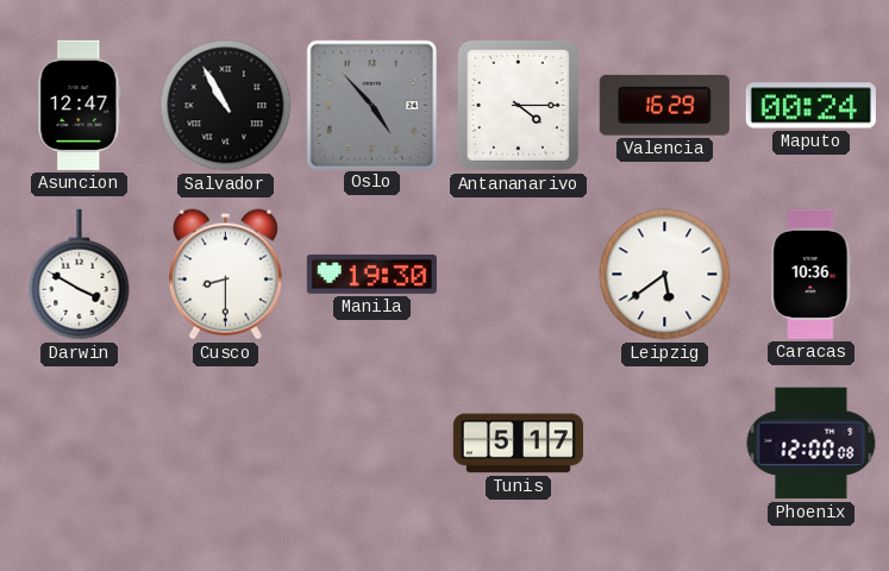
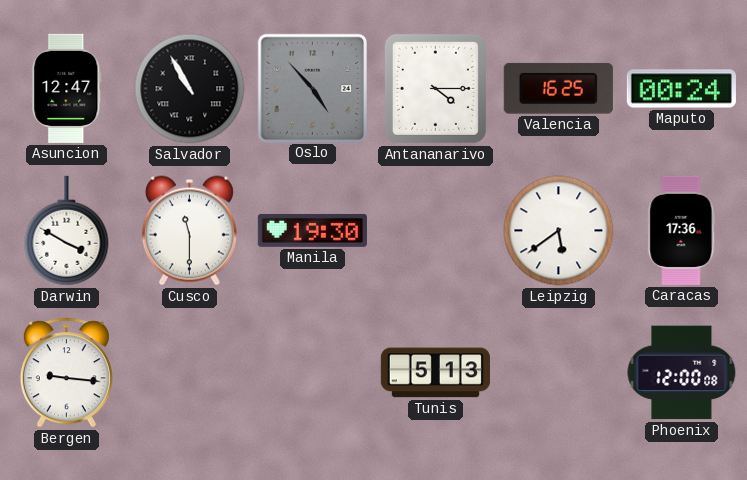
Valencia: 16:29 -> 16:25 (558, 88)
Cusco: 8:30 -> 11:30 (189, 231)
Caracas: 10:36 -> 17:36 (682, 230)
Bergen: none -> 9:16 (66, 373)
Tunis: 5:17 -> 5:13 (435, 373)
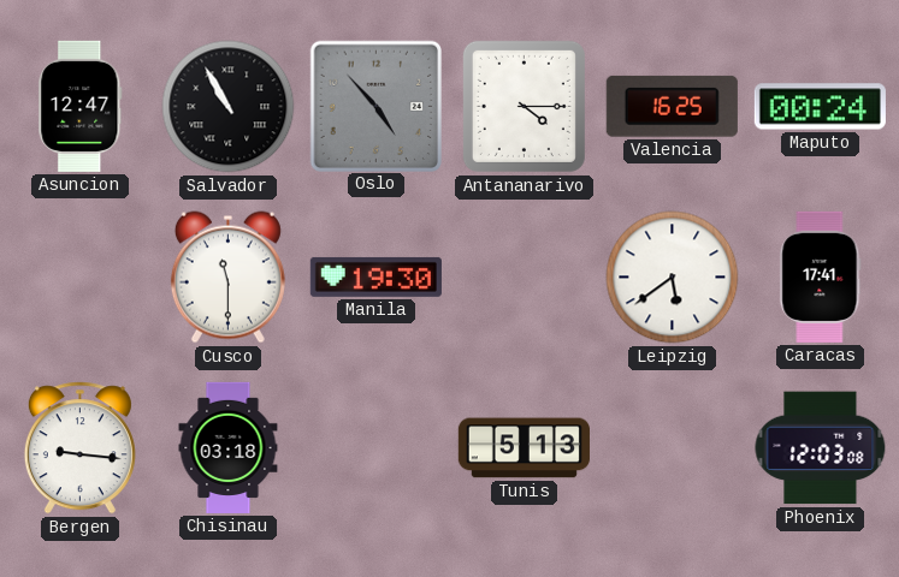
Darwin: 3:50 -> none (67, 231)
Caracas: 17:36 -> 17:41 (821, 276)
Chisinau: none -> 03:18 (229, 447)
Phoenix: 12:00 -> 12:03 (821, 448)
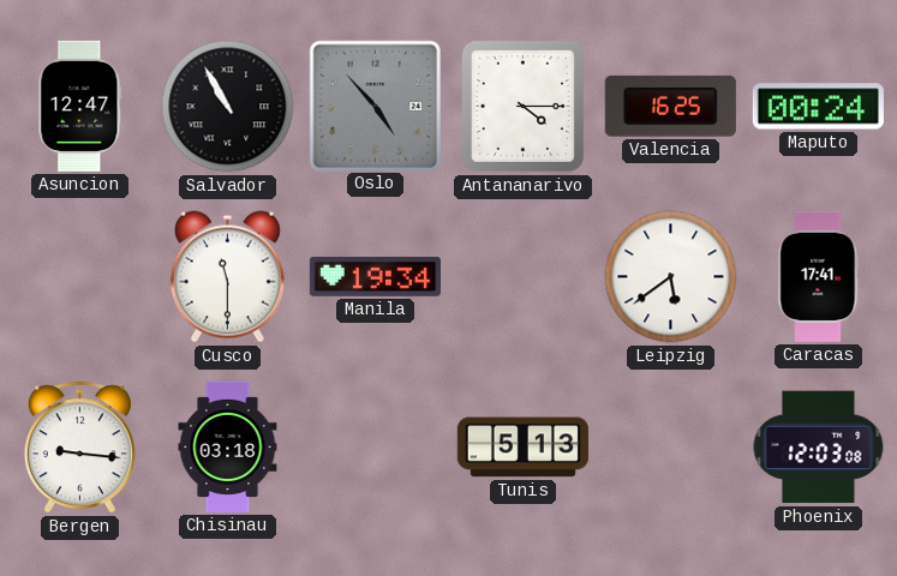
Manila: 19:30 -> 19:34 (375, 276)
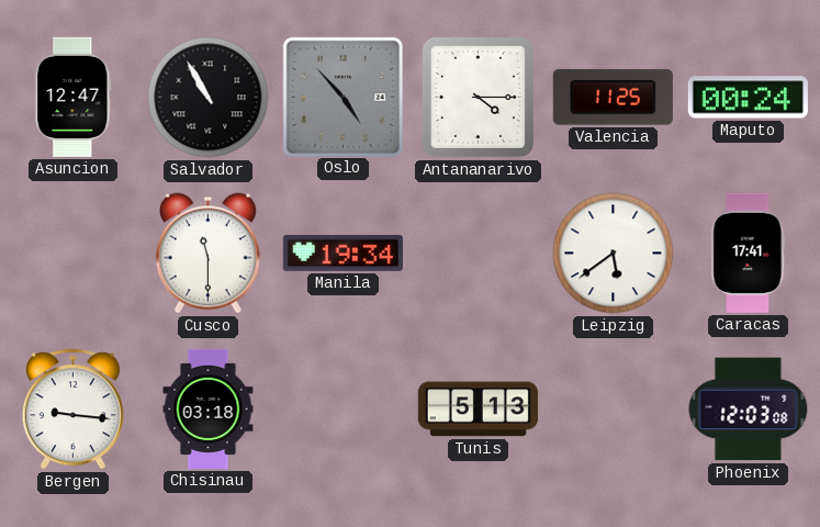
Valencia: 16:25 -> 11:25 (613, 97)
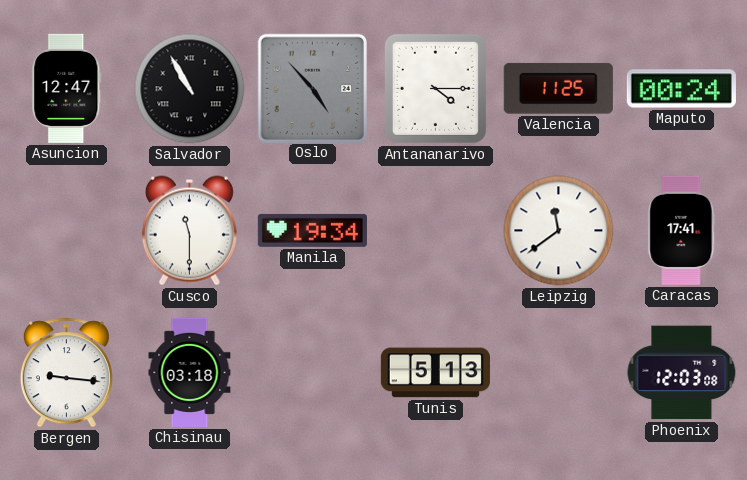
Leipzig: 5:39 -> 11:39 (559, 231)
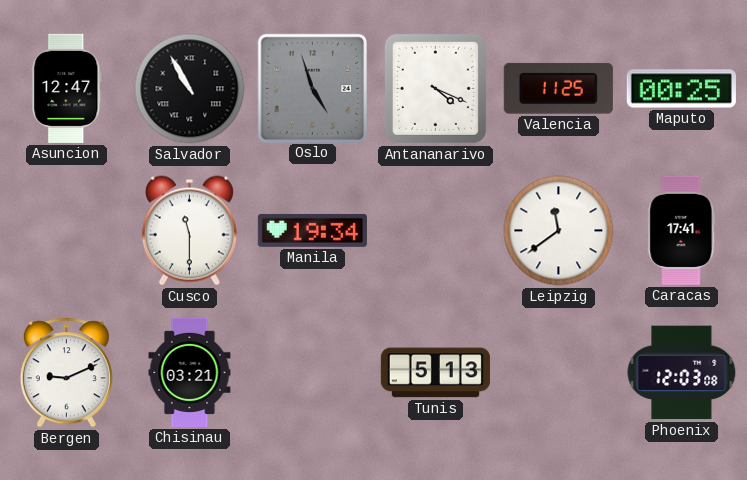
Oslo: 4:53 -> 4:57 (312, 88)
Antananarivo: 4:15 -> 4:19 (435, 88)
Maputo: 00:24 -> 00:25 (681, 89)
Bergen: 9:16 -> 9:11 (66, 373)
Chisinau: 03:18 -> 03:21 (190, 372)
